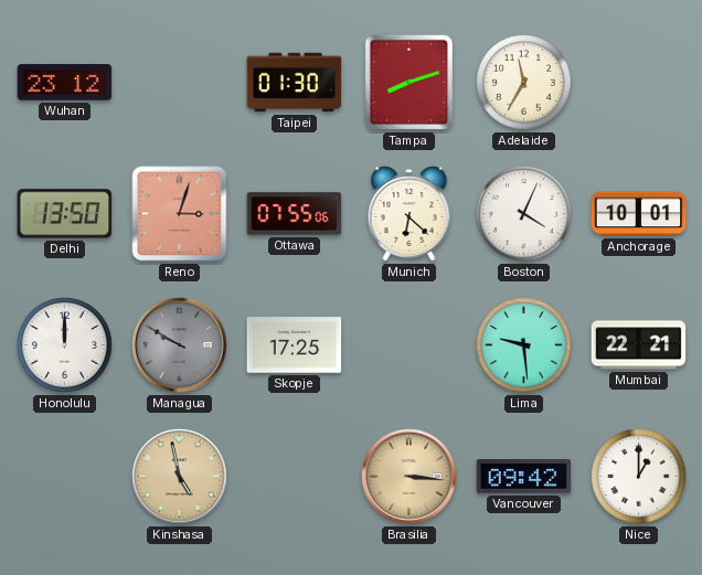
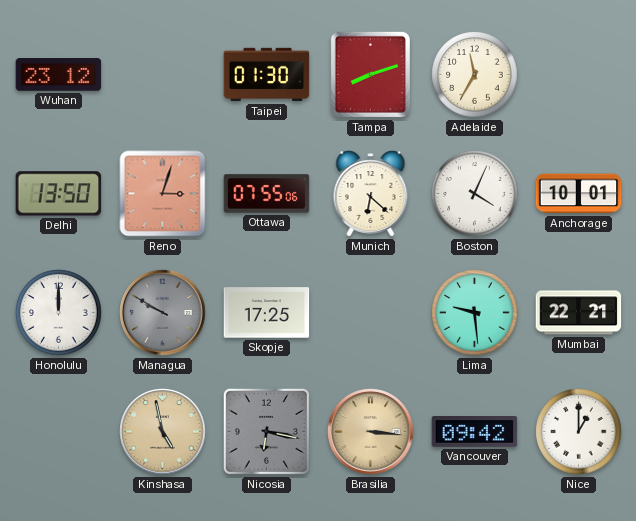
Nicosia: none -> 6:17 (266, 431)
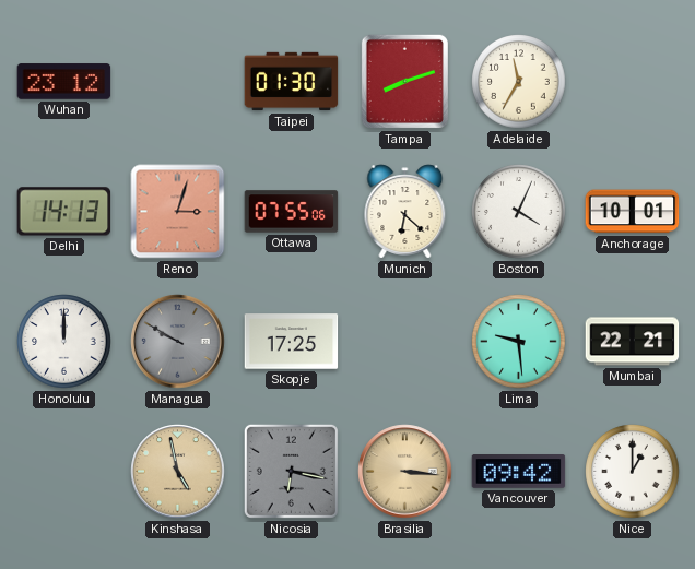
Delhi: 13:50 -> 14:13 (64, 212)
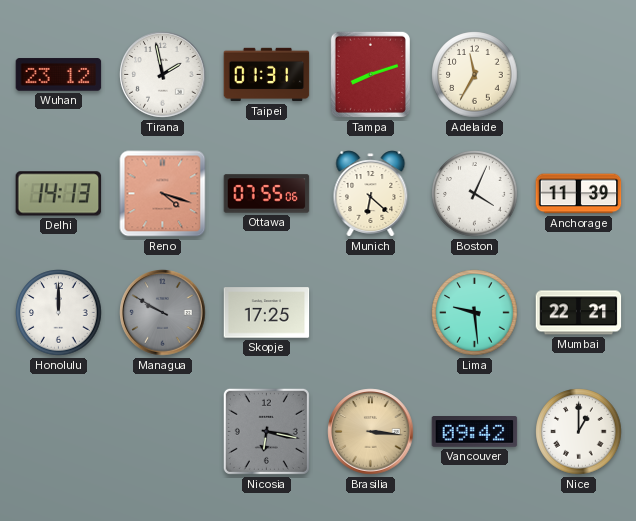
Tirana: none -> 1:58 (163, 75)
Taipei: 01:30 -> 01:31 (267, 75)
Reno: 3:03 -> 4:18 (163, 194)
Anchorage: 10:01 -> 11:39 (579, 194)
Kinshasa: 4:58 -> none (178, 472)
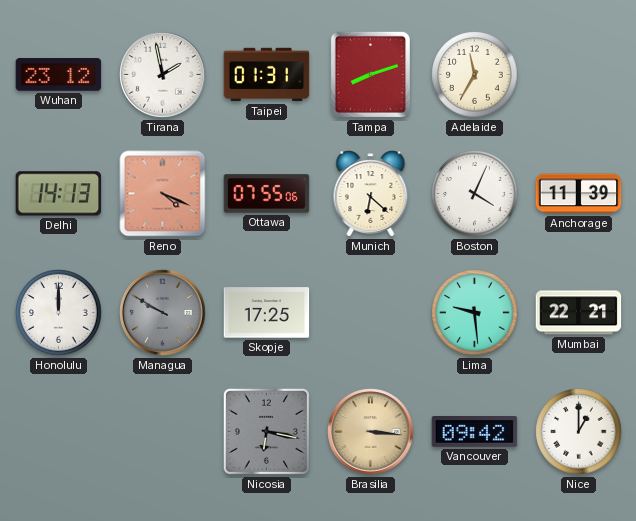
Reno: 4:18 -> 4:19 (163, 194)
